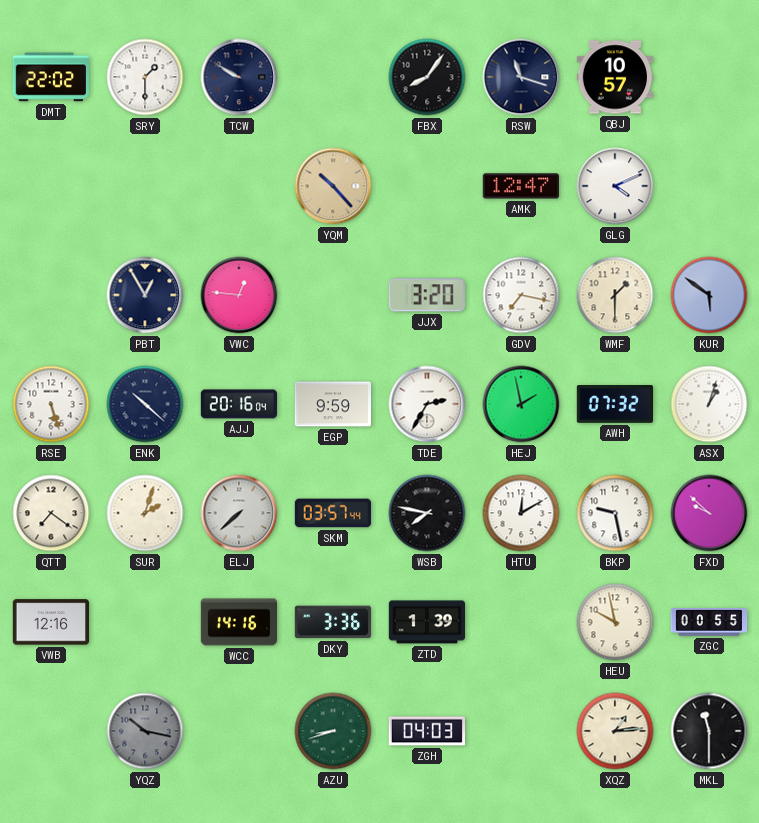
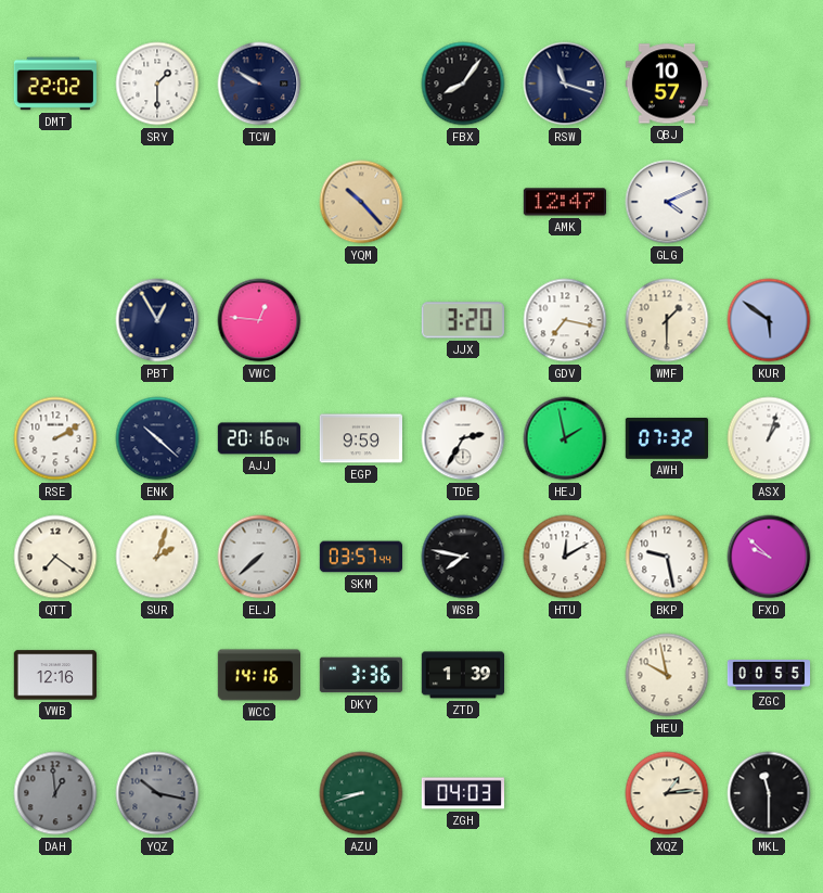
RSE: 5:27 -> 2:10 (55, 438)
DAH: none -> 12:59 (55, 793)
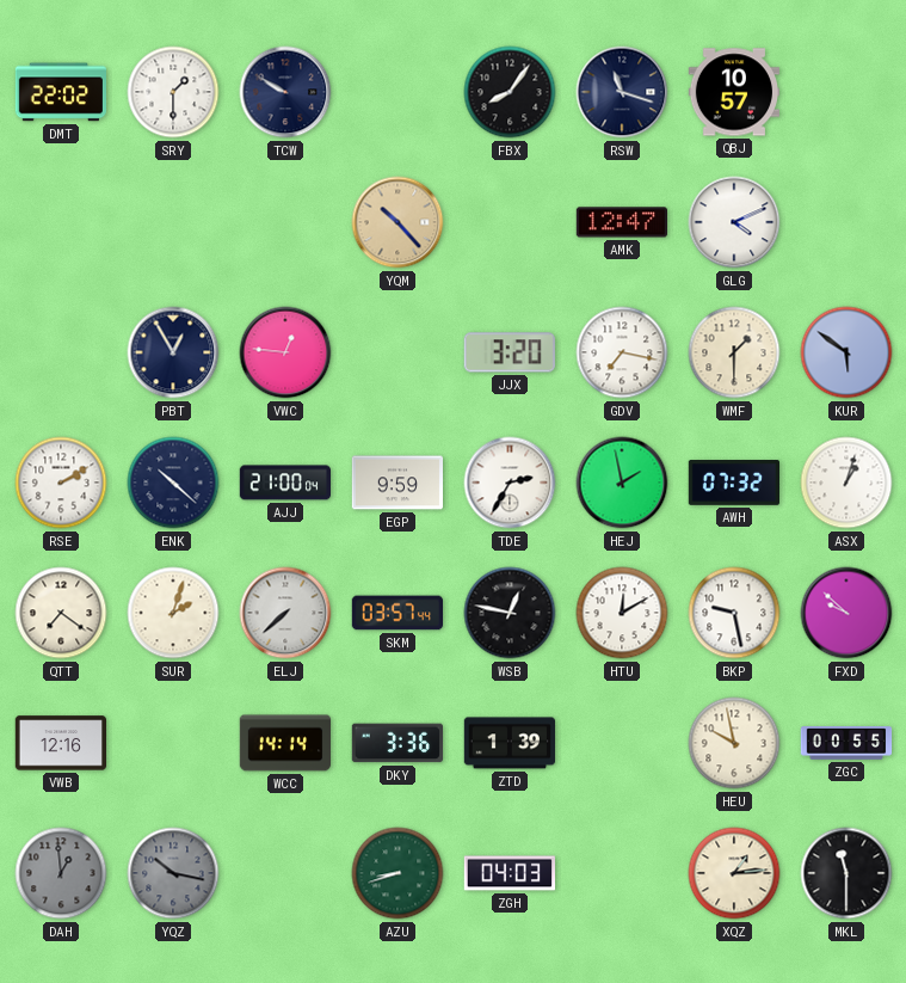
AJJ: 20:16 -> 21:00 (284, 483)
WSB: 7:47 -> 12:47 (510, 613)
WCC: 14:16 -> 14:14 (284, 743)
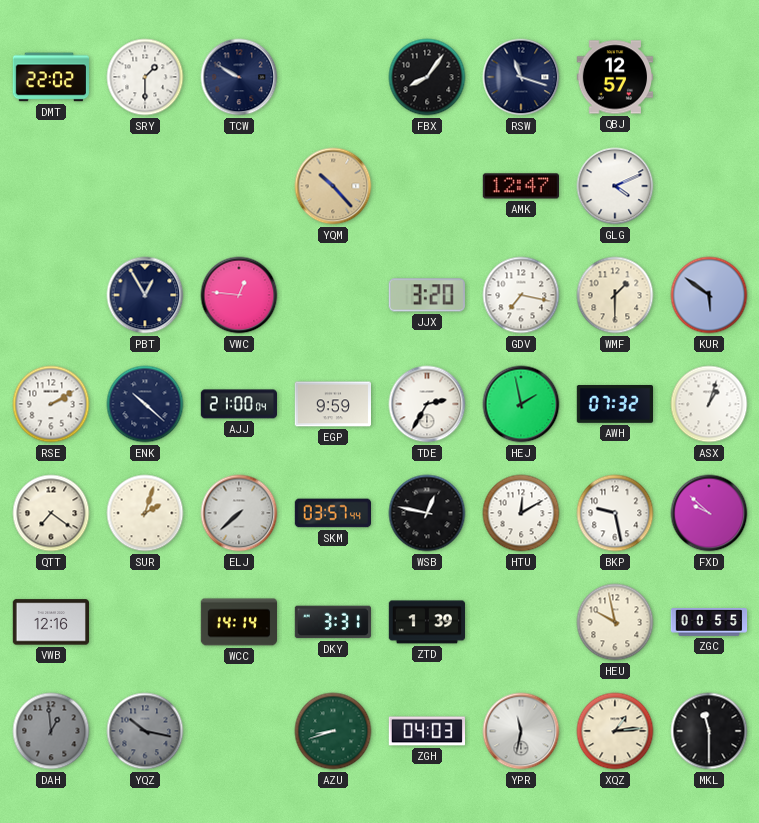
QBJ: 10:57 -> 12:57 (614, 77)
DKY: 3:36 -> 3:31 (332, 622)
YPR: none -> 11:32 (521, 731)
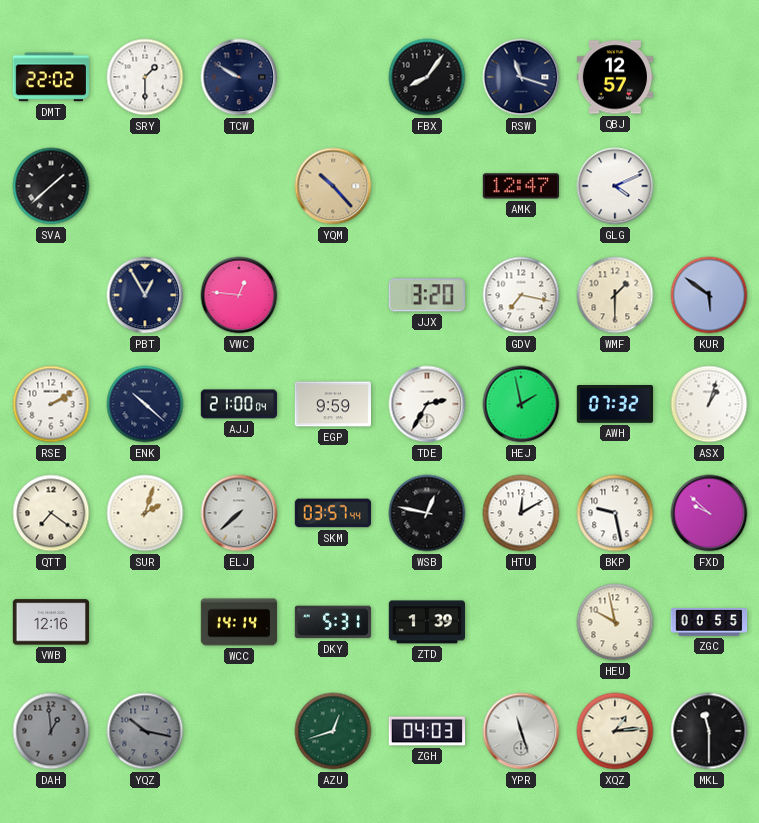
SVA: none -> 1:38 (51, 186)
DKY: 3:31 -> 5:31 (332, 622)
AZU: 8:42 -> 12:42 (333, 731)
YPR: 11:32 -> 11:27 (521, 731)
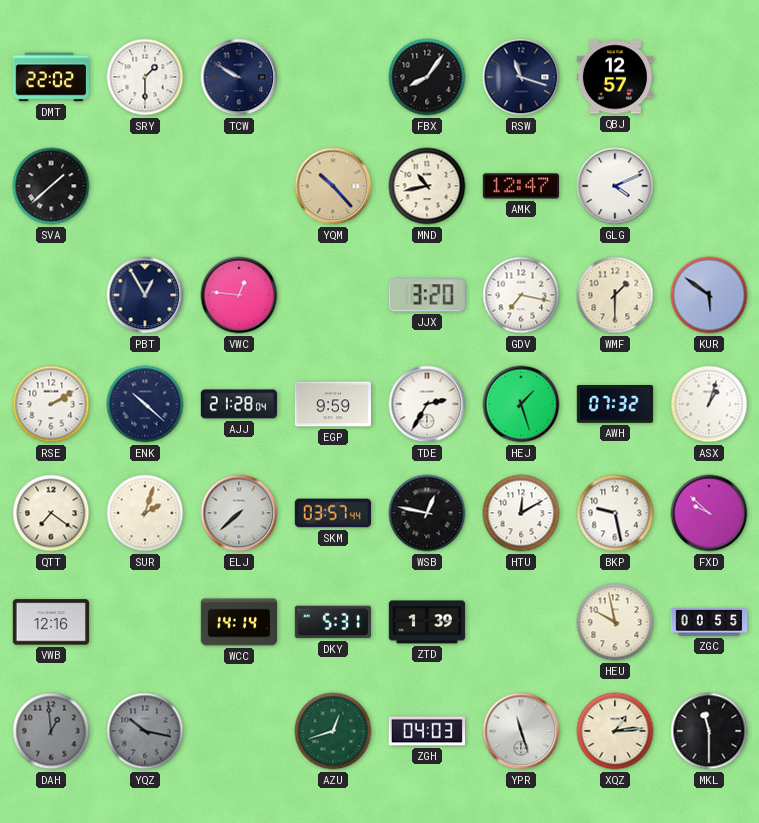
MND: none -> 10:43 (427, 186)
AJJ: 21:00 -> 21:28 (238, 404)
HEJ: 1:58 -> 1:27 (521, 404)
